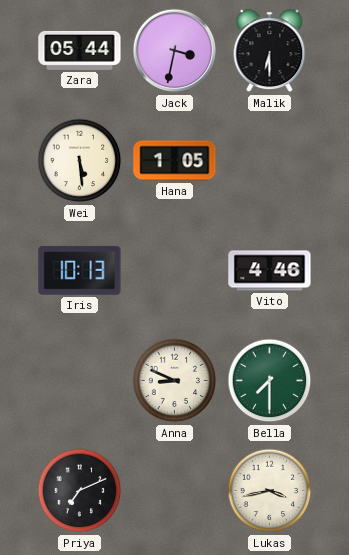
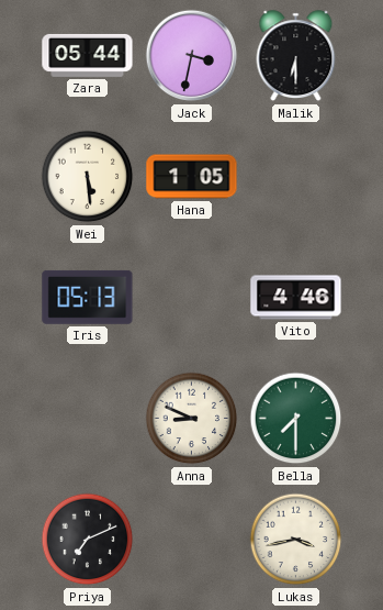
Iris: 10:13 -> 05:13 (88, 297)
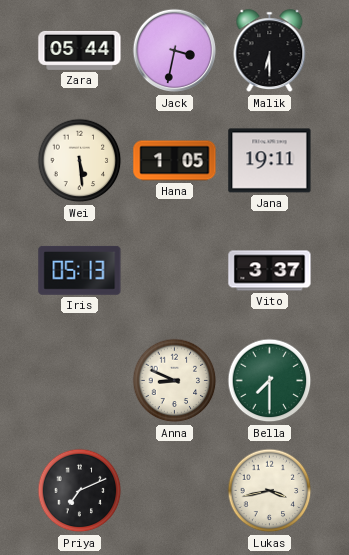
Jana: none -> 19:11 (270, 161)
Vito: 4:46 -> 3:37 (270, 271)
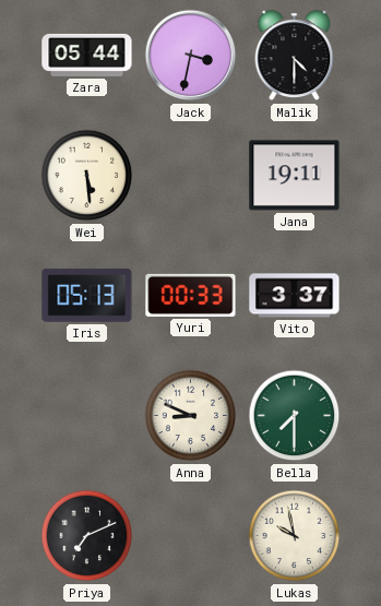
Malik: 6:30 -> 4:30 (295, 56)
Hana: 1:05 -> none (175, 161)
Yuri: none -> 00:33 (191, 295)
Lukas: 3:43 -> 9:58 (295, 536)
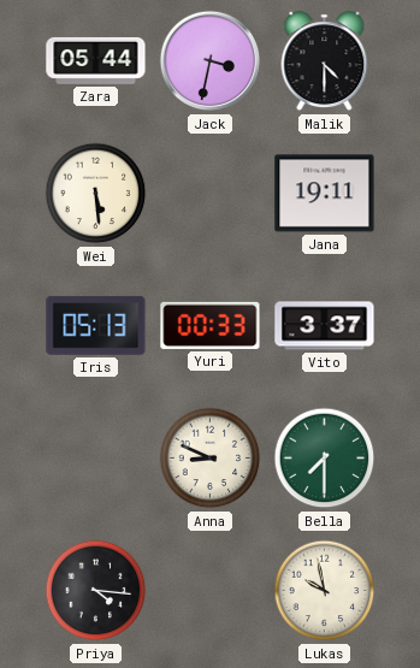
Priya: 7:11 -> 4:16 (96, 591)
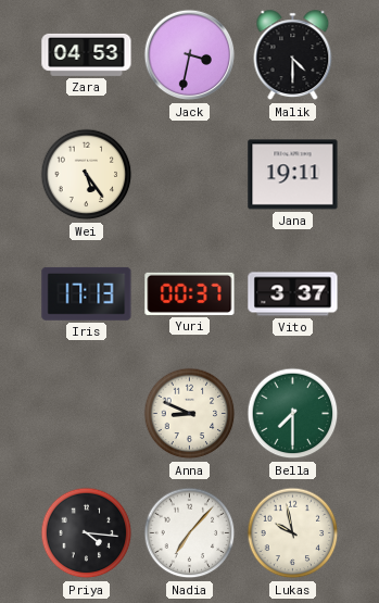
Zara: 05:44 -> 04:53 (87, 54)
Wei: 5:29 -> 5:24 (87, 175)
Iris: 05:13 -> 17:13 (87, 293)
Yuri: 00:33 -> 00:37 (190, 293)
Nadia: none -> 7:07 (190, 533)
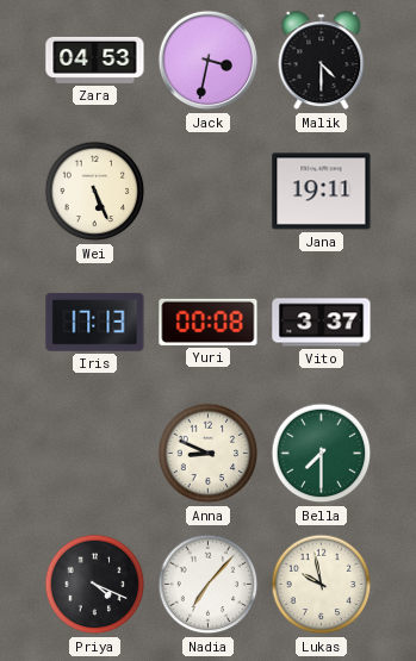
Wei: 5:24 -> 5:26 (95, 192)
Yuri: 00:37 -> 00:08 (209, 322)
Priya: 4:16 -> 4:19 (95, 585)
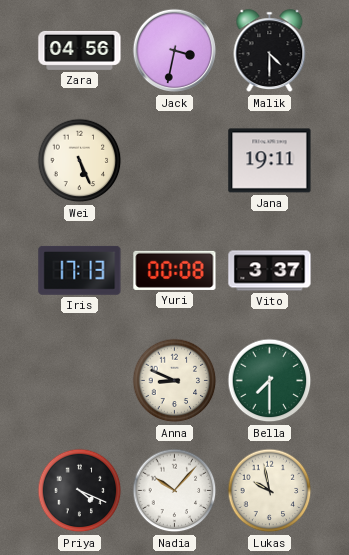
Zara: 04:53 -> 04:56 (80, 50)
Nadia: 7:07 -> 10:07 (175, 491)
